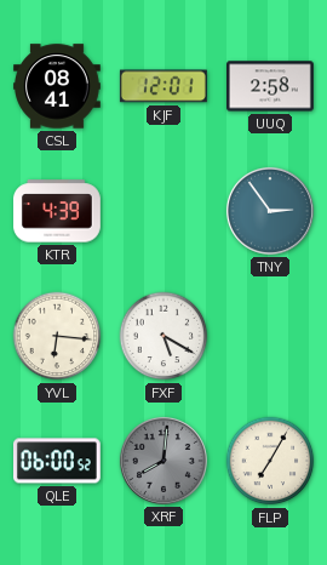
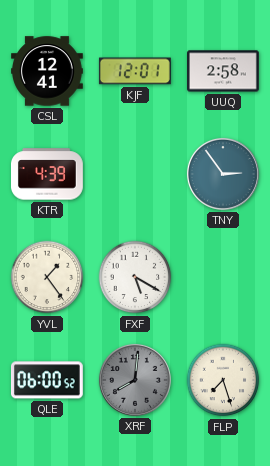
CSL: 08:41 -> 12:41 (48, 71)
YVL: 6:16 -> 1:24 (47, 277)
FLP: 7:05 -> 7:27 (223, 380)
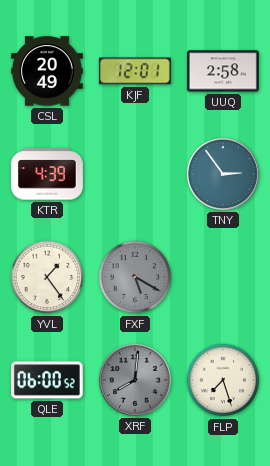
CSL: 12:41 -> 20:49 (48, 71)
FXF dial: white -> grey (135, 277)
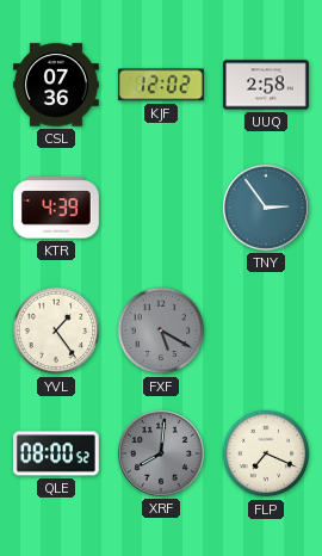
CSL: 20:49 -> 07:36 (57, 85)
KJF: 12:01 -> 12:02 (161, 85)
QLE: 06:00 -> 08:00 (56, 453)
FLP: 7:27 -> 7:19 (266, 453)
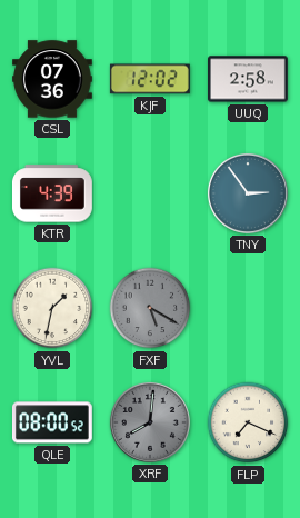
YVL: 1:24 -> 1:32 (52, 308)
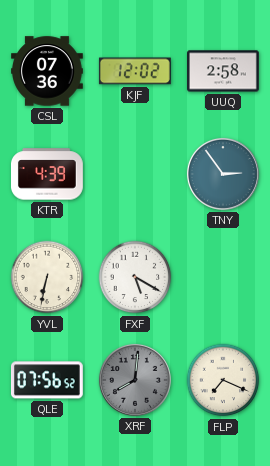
YVL: 1:32 -> 6:32 (47, 277)
FXF dial: grey -> white (135, 277)
QLE: 08:00 -> 07:56 (47, 380)
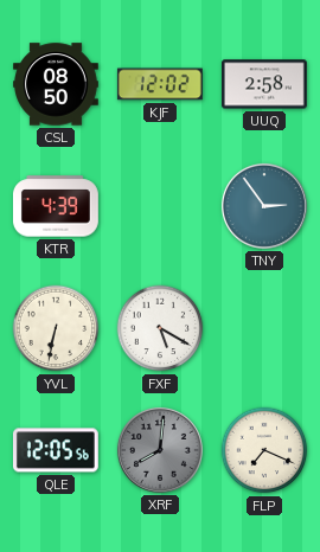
CSL: 07:36 -> 08:50 (57, 84)
QLE: 07:56 -> 12:05 (56, 450)
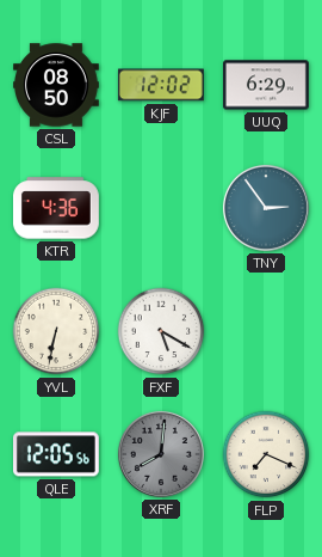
UUQ: 2:58 -> 6:29 (267, 85)
KTR: 4:39 -> 4:36 (56, 208)
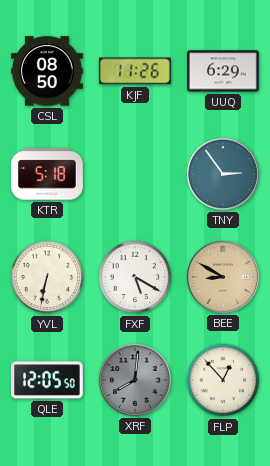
KJF: 12:02 -> 11:26 (135, 71)
KTR: 4:36 -> 5:18 (47, 174)
BEE: none -> 8:50 (223, 277)
QLE: 12:05:56 -> 12:05:50 (47, 380)
FLP: 7:19 -> 12:53 (223, 380)
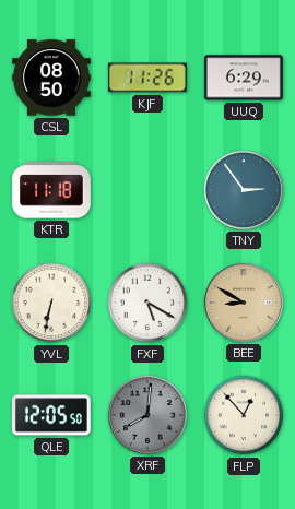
KTR: 5:18 -> 11:18 (51, 190)
